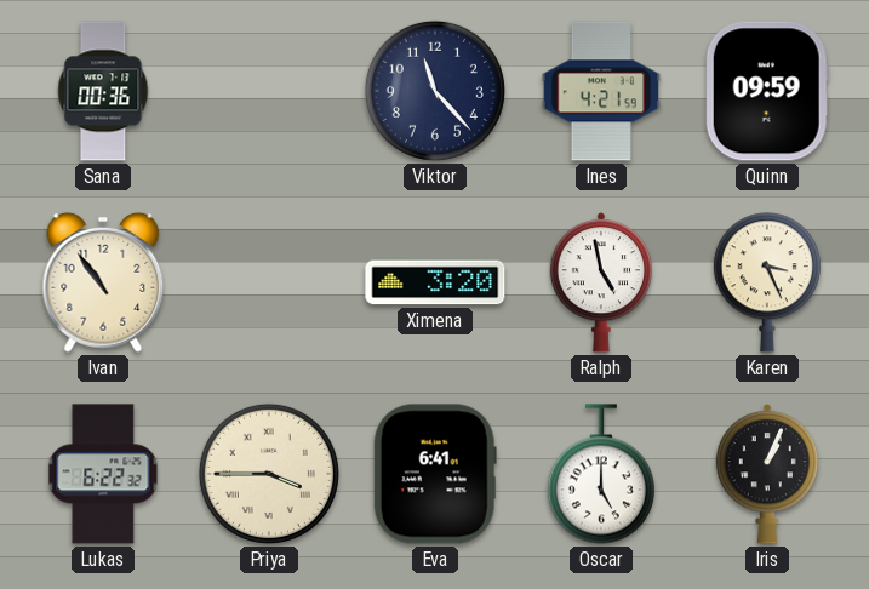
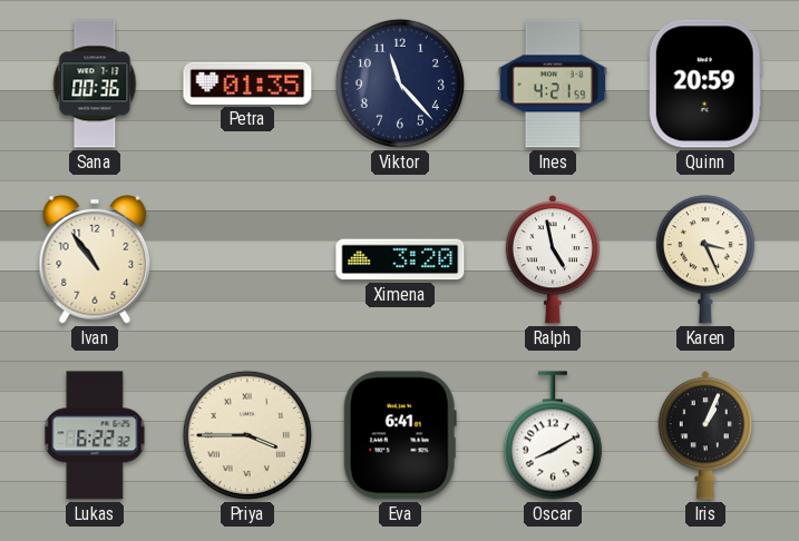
Petra: none -> 01:35 (247, 83)
Quinn: 09:59 -> 20:59 (705, 83)
Oscar: 5:00 -> 8:10 (553, 435)
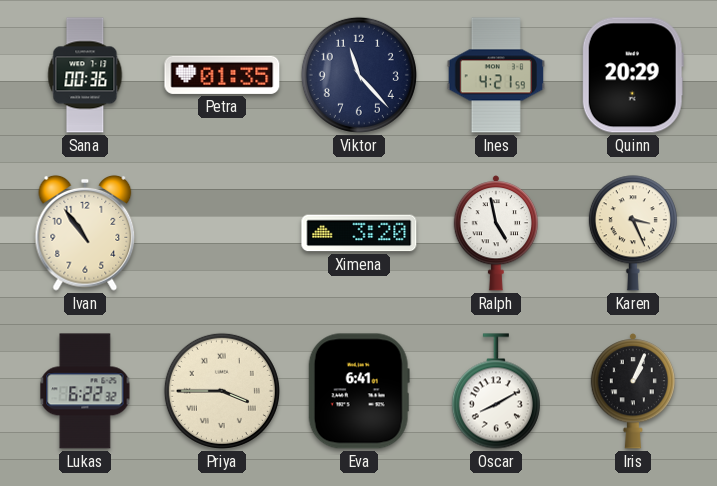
Quinn: 20:59 -> 20:29 (633, 75)
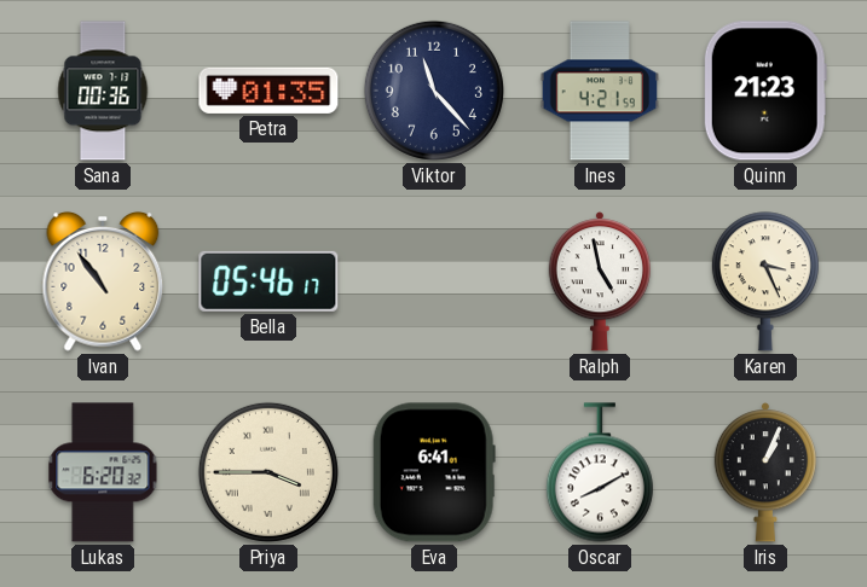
Quinn: 20:29 -> 21:23 (765, 91)
Bella: none -> 05:46 (268, 281)
Ximena: 3:20 -> none (359, 233)
Lukas: 6:22 -> 6:20 (103, 472)
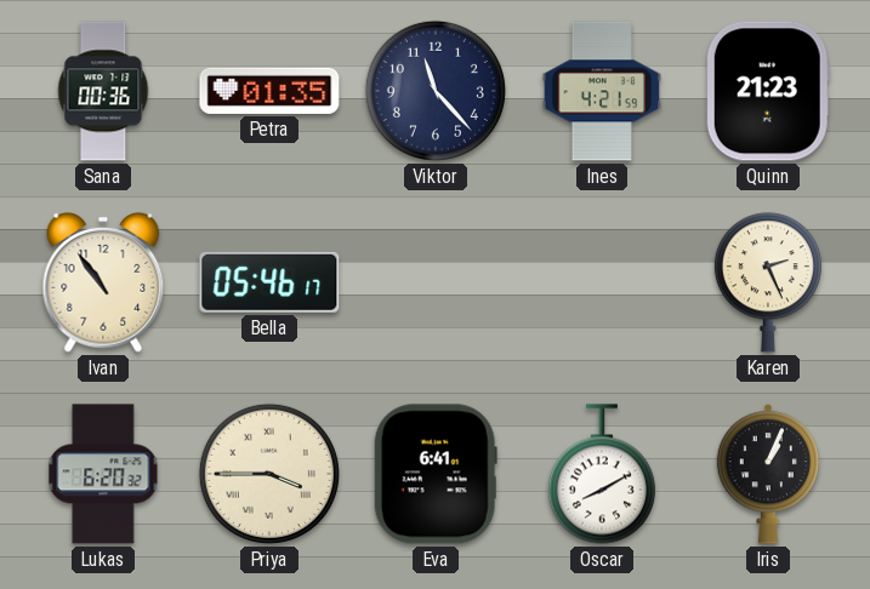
Ralph: 4:58 -> none (599, 281)
Karen: 3:26 -> 2:26 (768, 282)
